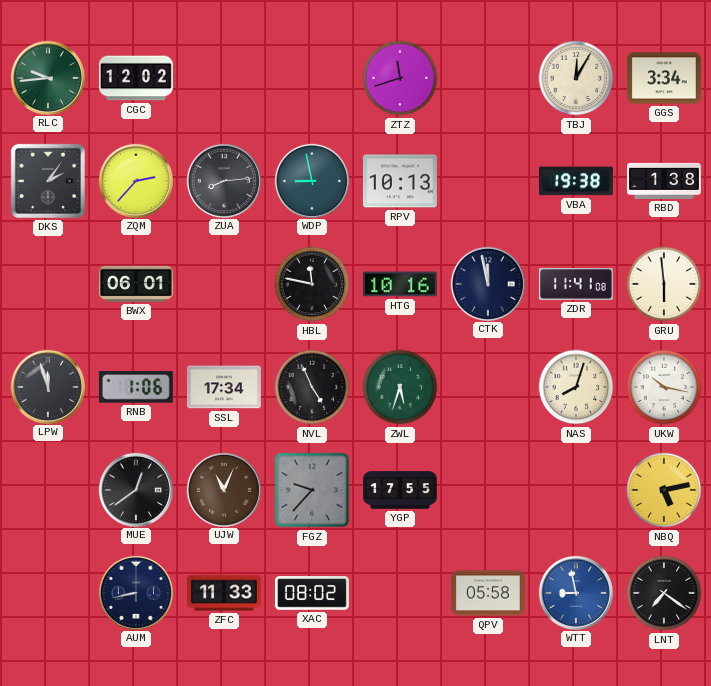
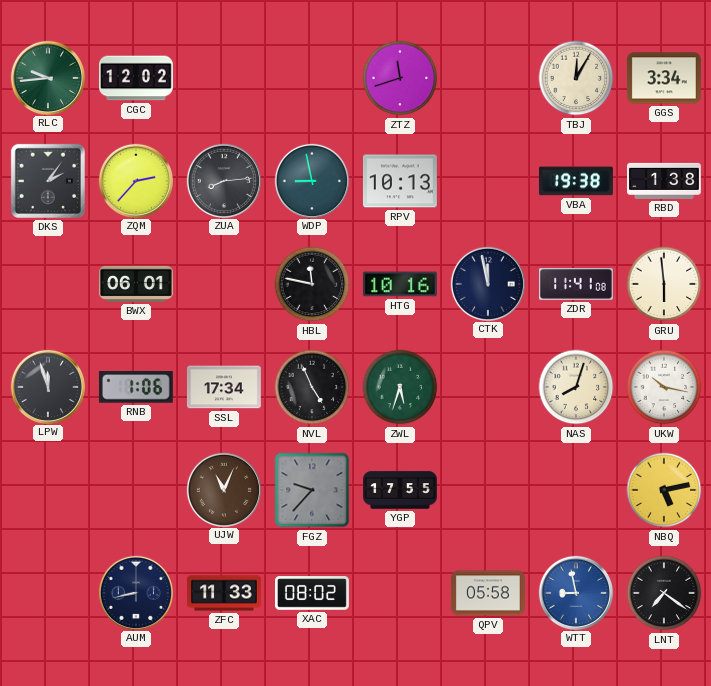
MUE: 12:39 -> none (135, 489)
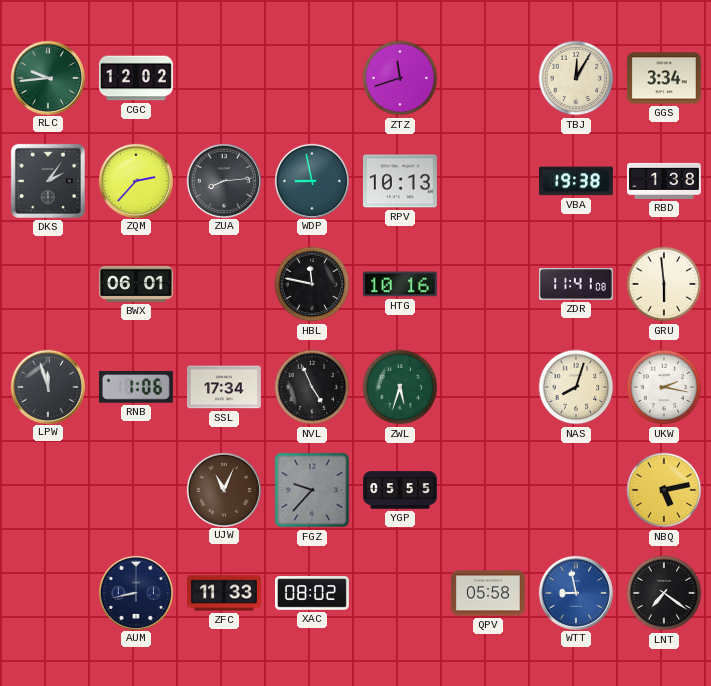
CTK: 11:58 -> none (487, 283)
UKW: 10:17 -> 2:17 (664, 387)
YGP: 17:55 -> 05:55 (401, 490)
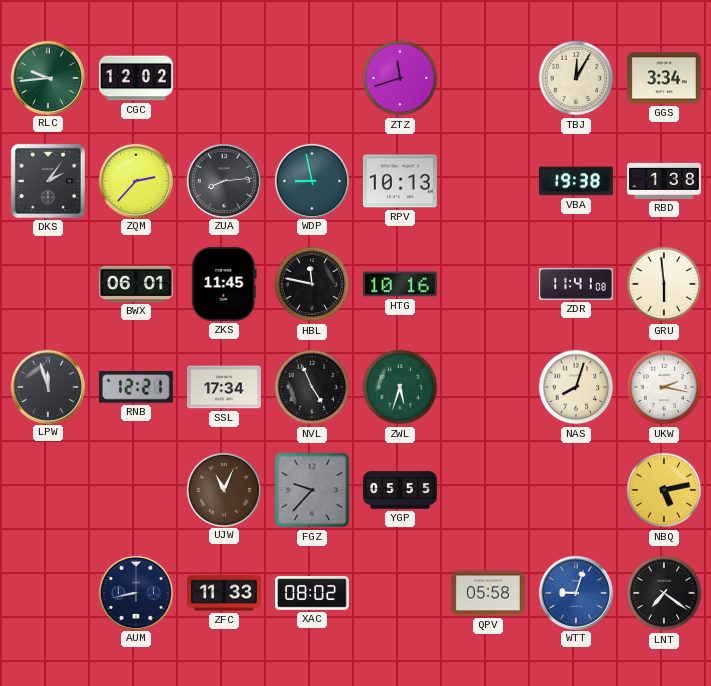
ZKS: none -> 11:45 (224, 284)
RNB: 1:06 -> 12:21 (136, 387)
WTT: 8:58 -> 9:03 (575, 592)
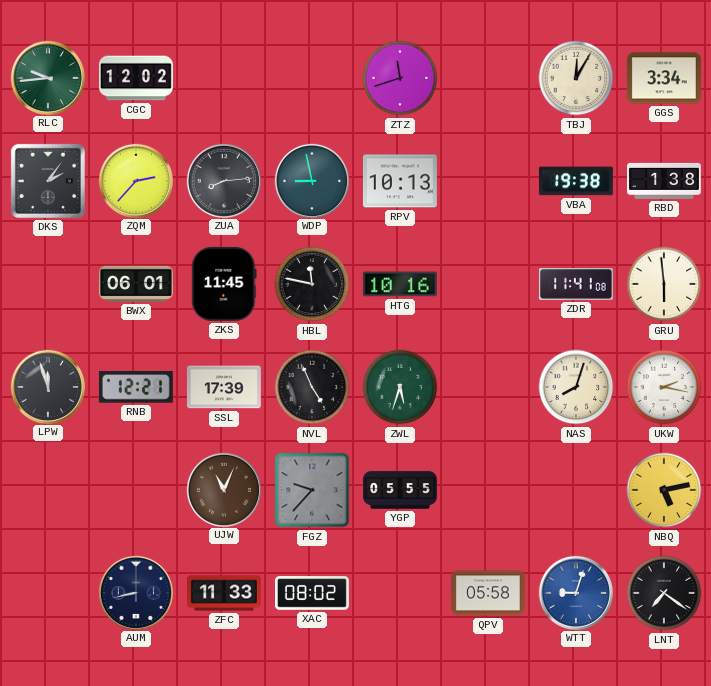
SSL: 17:34 -> 17:39 (224, 387)
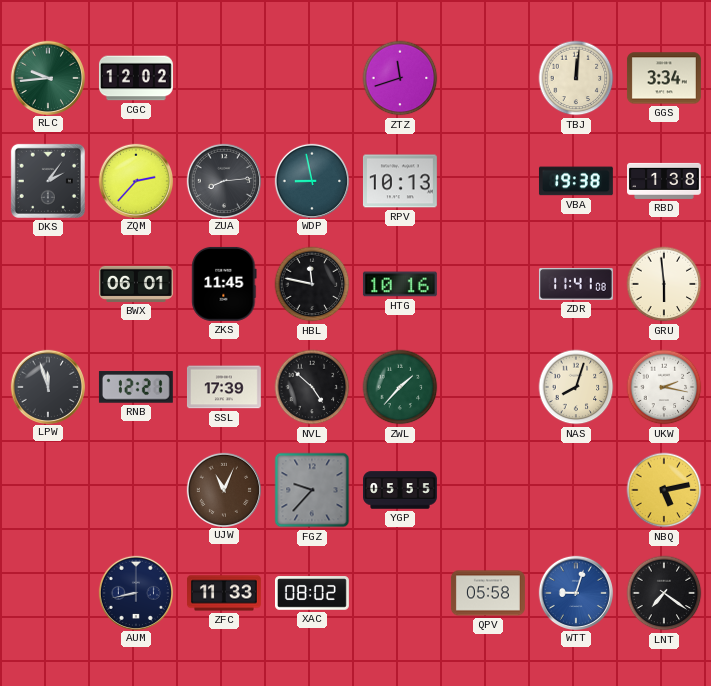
TBJ: 12:05 -> 12:01 (576, 78)
NVL: 4:56 -> 4:52 (312, 387)
ZWL: 5:33 -> 1:37 (400, 387)
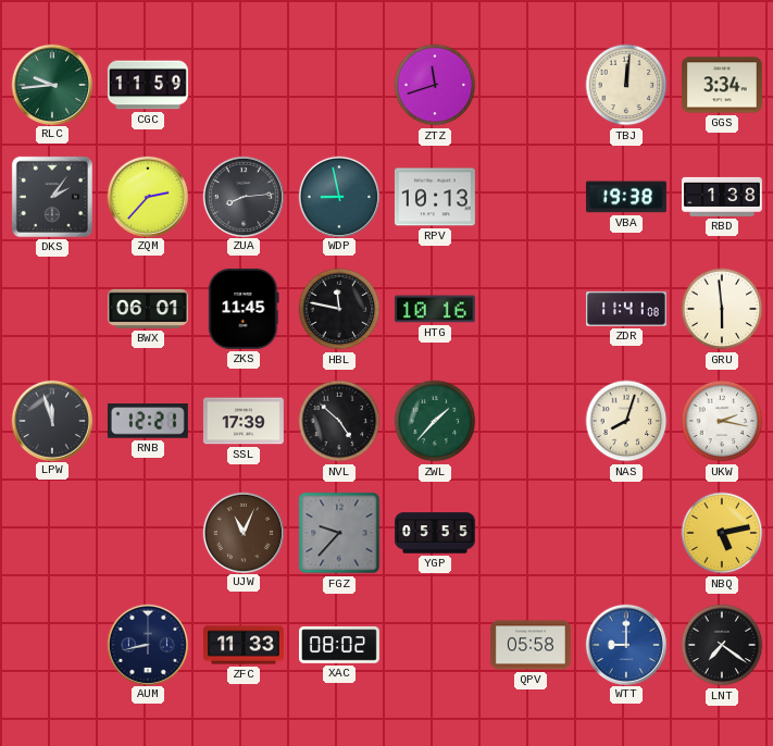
CGC: 12:02 -> 11:59 (148, 85)
WTT: 9:03 -> 9:00 (625, 644)
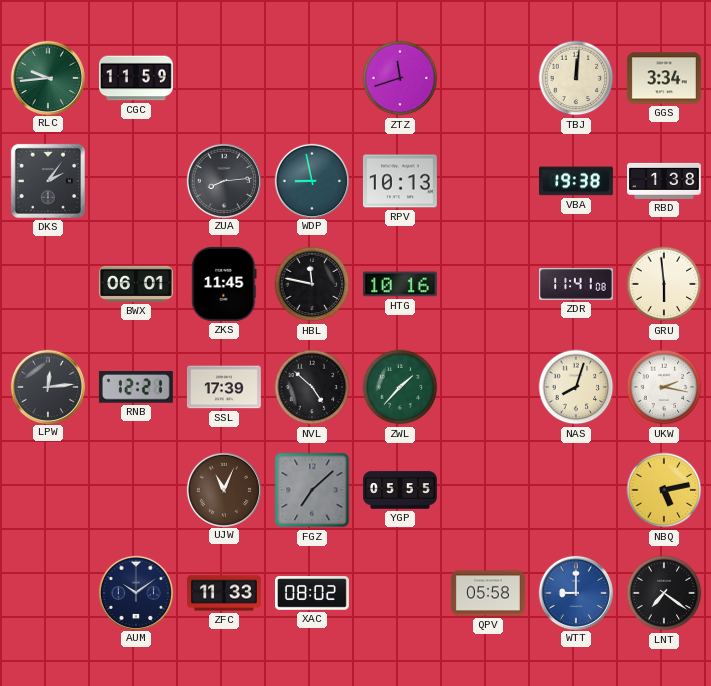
ZQM: 2:37 -> none (147, 196)
LPW: 11:57 -> 12:14 (47, 386)
FGZ: 9:37 -> 7:08 (312, 490)
AUM: 8:43 -> 10:09 (135, 592)
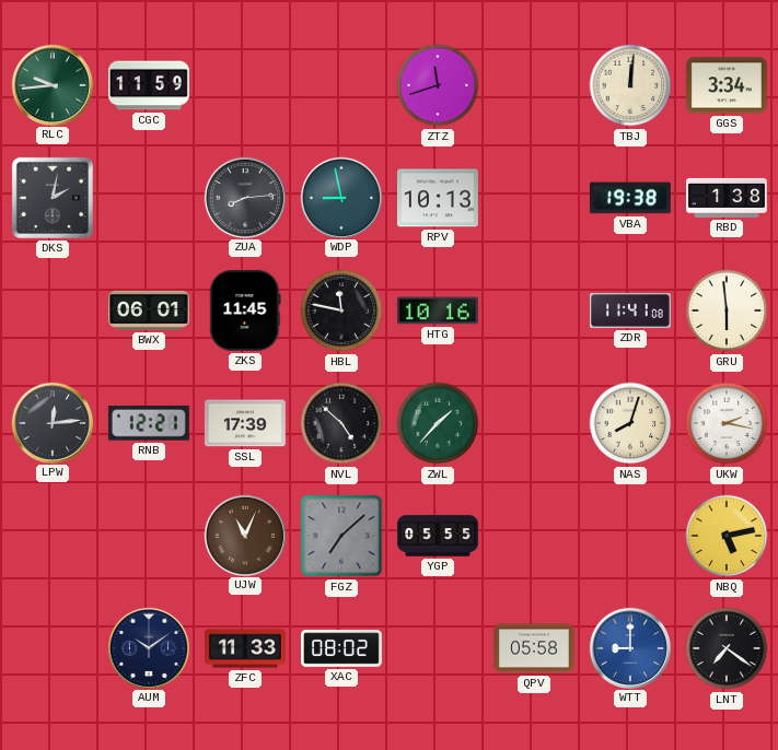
DKS: 2:06 -> 2:02 (53, 198)
